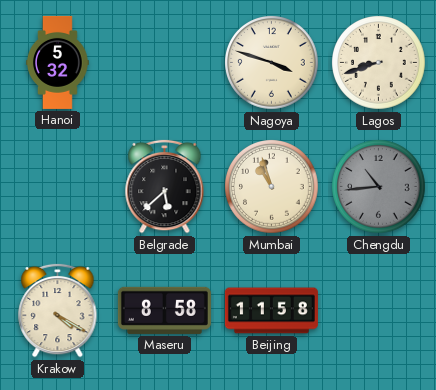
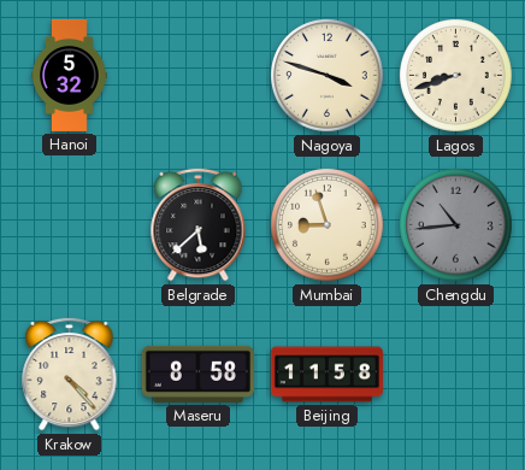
Mumbai: 10:57 -> 8:57 (328, 225)
Krakow: 4:20 -> 4:23 (70, 374)
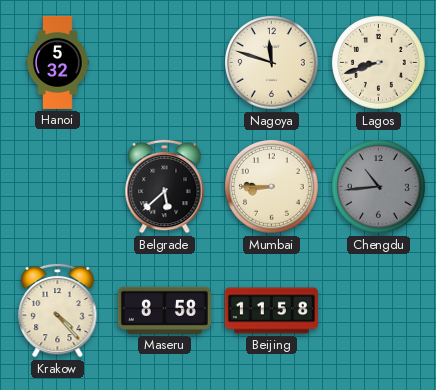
Nagoya: 3:48 -> 11:48 (272, 63)
Mumbai: 8:57 -> 8:45 (272, 187)
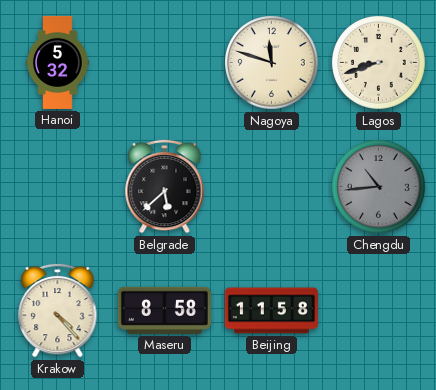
Mumbai: 8:45 -> none (272, 187)
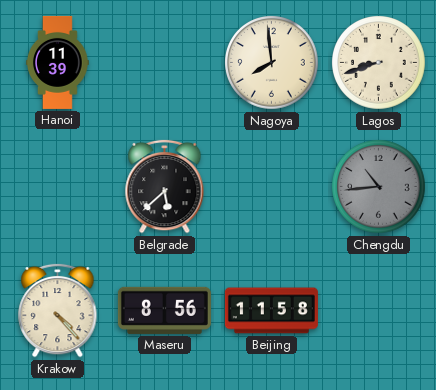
Hanoi: 5:32 -> 11:39 (58, 62)
Nagoya: 11:48 -> 7:59 (272, 63)
Maseru: 8:58 -> 8:56 (164, 310)
